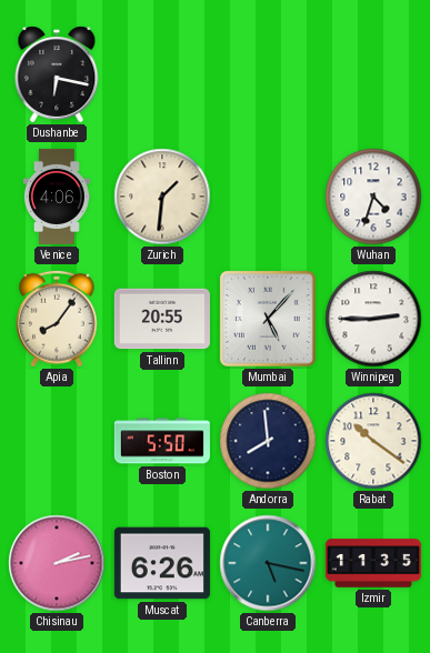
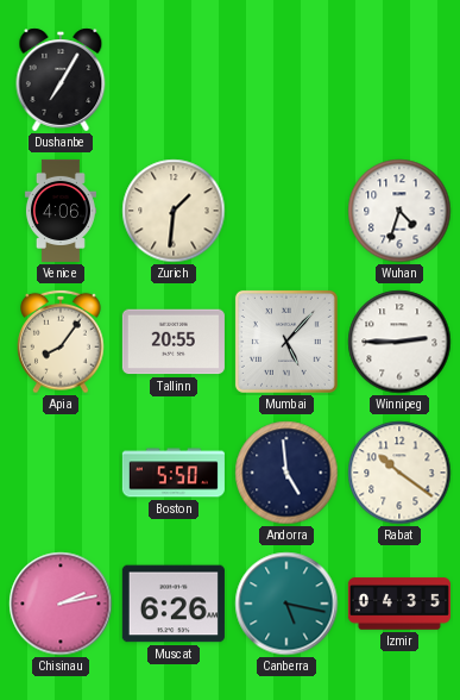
Dushanbe: 6:17 -> 7:05 (61, 80)
Andorra: 7:59 -> 4:59 (286, 473)
Izmir: 11:35 -> 04:35 (399, 604)
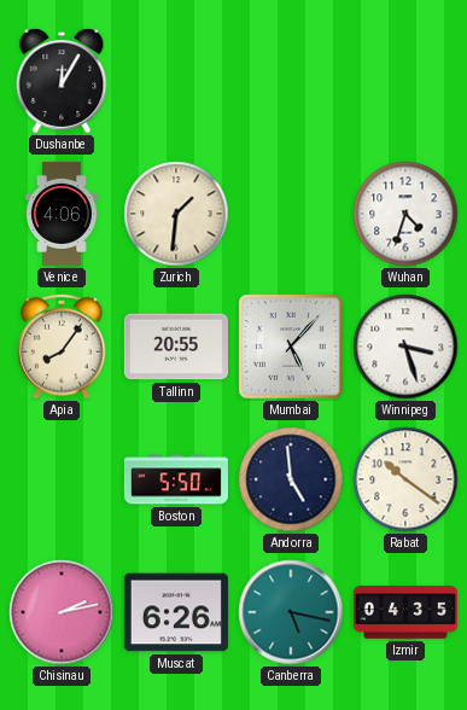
Dushanbe: 7:05 -> 12:05 (62, 81)
Winnipeg: 2:45 -> 3:27 (405, 347)
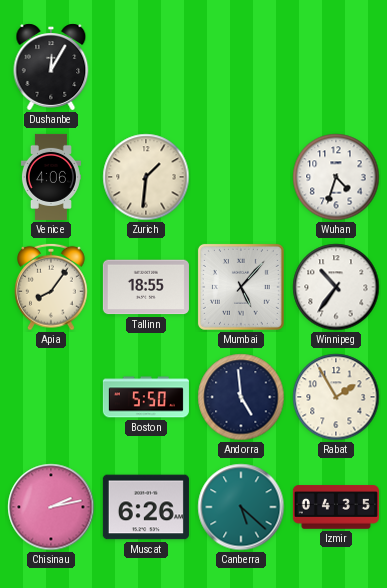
Tallinn: 20:55 -> 18:55 (146, 287)
Winnipeg: 3:27 -> 10:36 (336, 287)
Rabat: 10:21 -> 1:55 (336, 397)
Canberra: 5:17 -> 5:22 (241, 507)
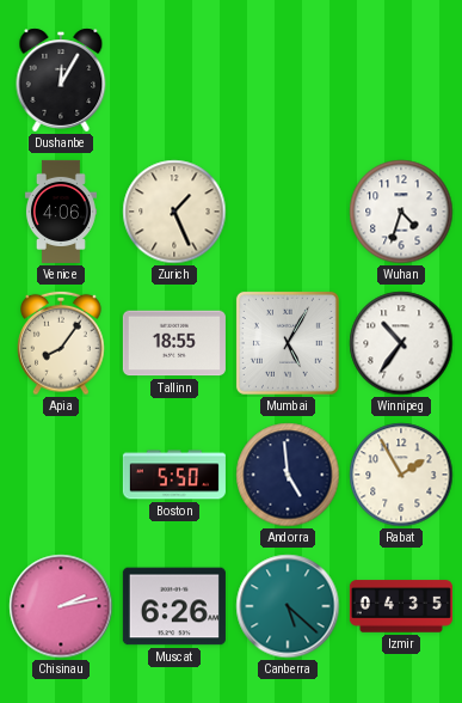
Zurich: 1:31 -> 1:26 (174, 212)
Mumbai: 5:07 -> 5:05 (288, 343)
